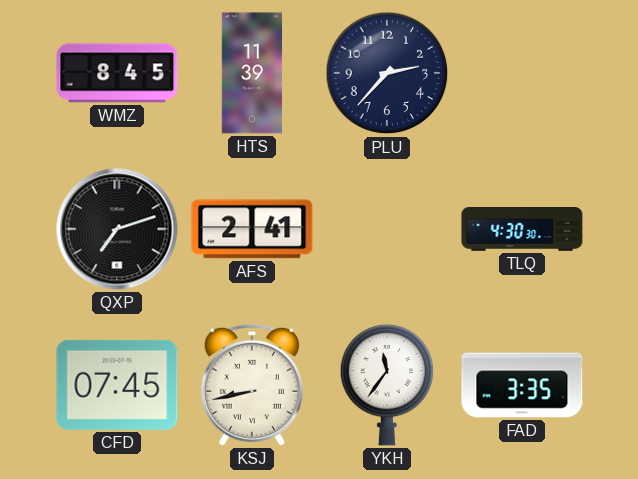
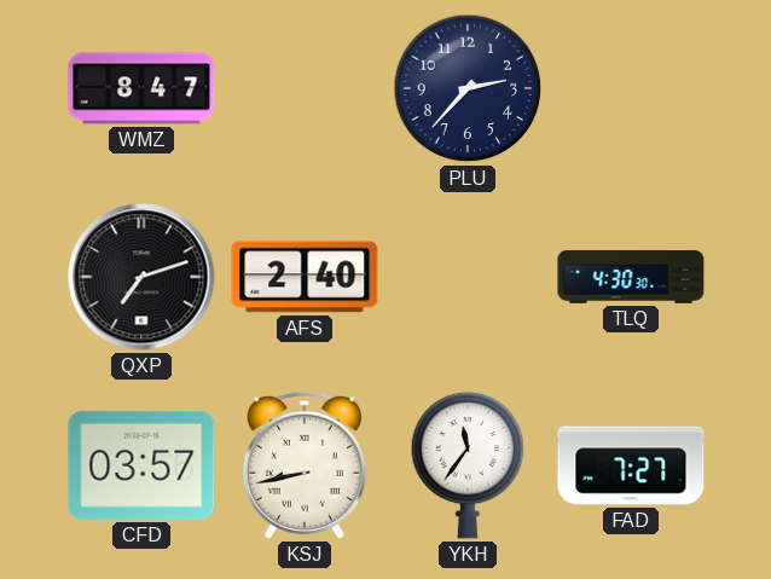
WMZ: 8:45 -> 8:47 (141, 88)
HTS: 11:39 -> none (252, 73)
AFS: 2:41 -> 2:40 (305, 277)
CFD: 07:45 -> 03:57 (141, 465)
FAD: 3:35 -> 7:27 (631, 465)
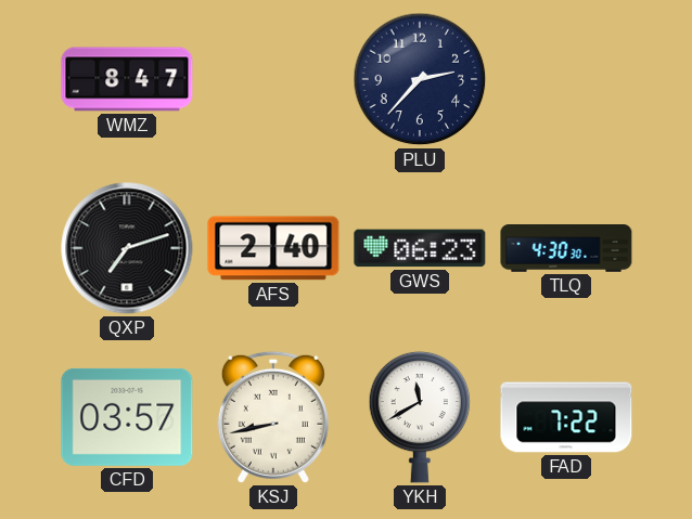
GWS: none -> 06:23 (420, 248)
YKH: 11:36 -> 11:40 (420, 417)
FAD: 7:27 -> 7:22 (566, 417)
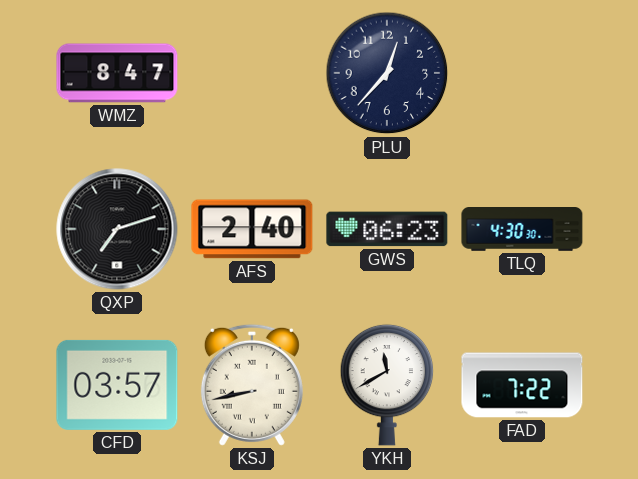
PLU: 2:37 -> 12:37 (387, 73)
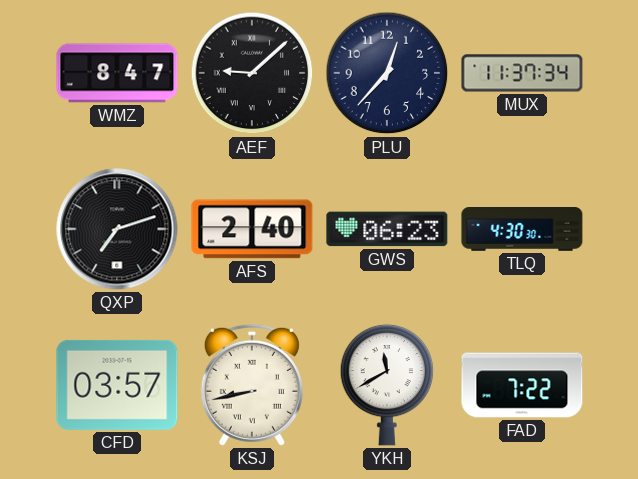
AEF: none -> 9:08 (252, 73)
MUX: none -> 11:37 (522, 73)
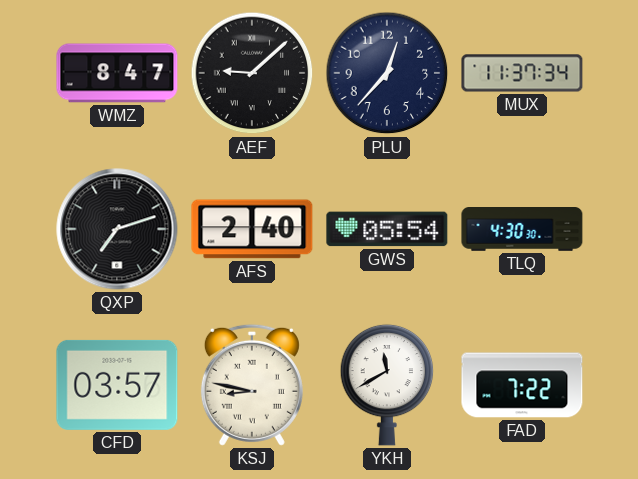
GWS: 06:23 -> 05:54 (387, 229)
KSJ: 8:43 -> 8:47 (252, 385)
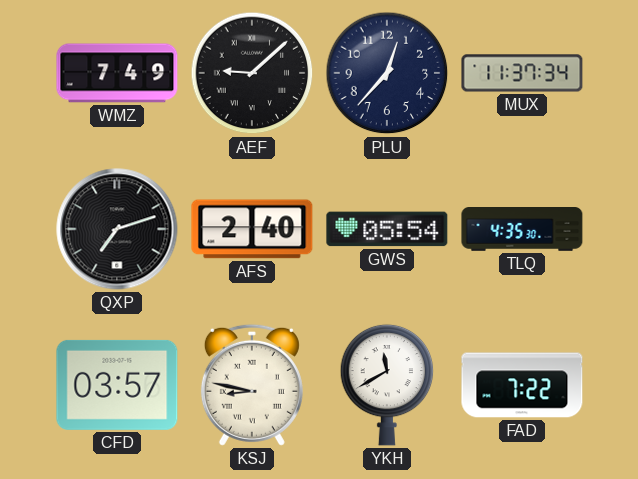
WMZ: 8:47 -> 7:49 (117, 73)
TLQ: 4:30 -> 4:35 (522, 230)
